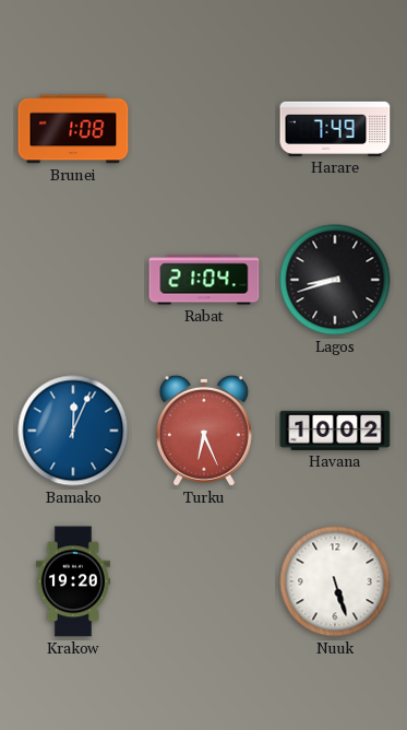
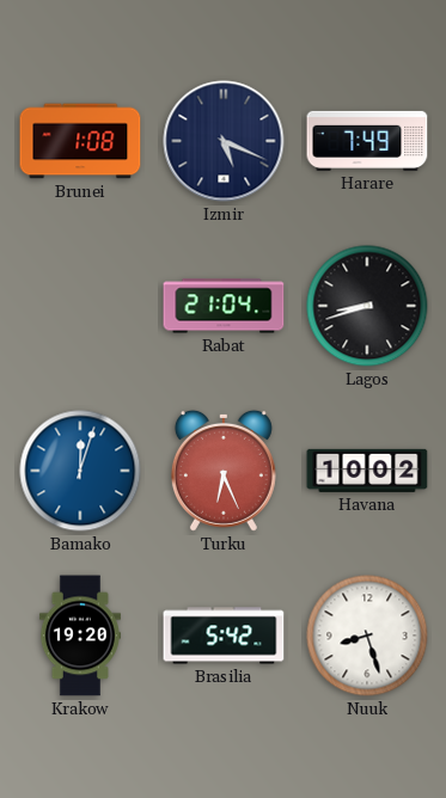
Izmir: none -> 5:19 (224, 141)
Bamako: 12:04 -> 12:03 (80, 471)
Brasilia: none -> 5:42 (224, 636)
Nuuk: 5:27 -> 8:27 (367, 636)
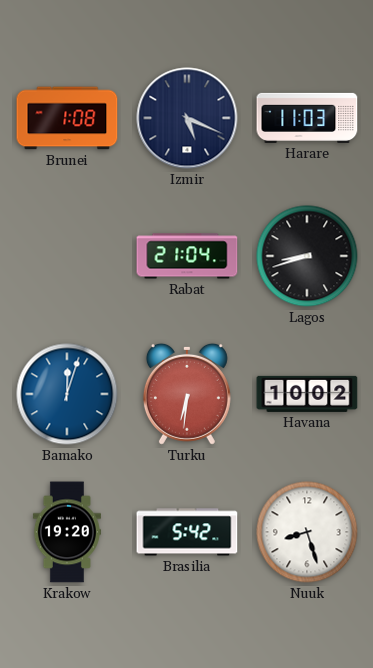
Harare: 7:49 -> 11:03 (307, 118)
Turku: 6:26 -> 6:31 (187, 394)
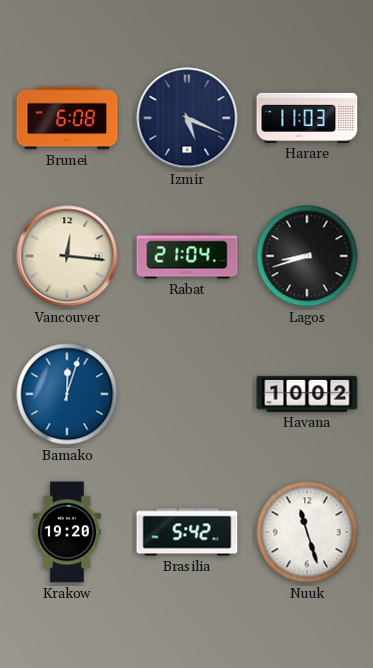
Brunei: 1:08 -> 6:08 (67, 118)
Vancouver: none -> 12:16 (67, 256)
Turku: 6:31 -> none (187, 394)
Nuuk: 8:27 -> 11:27 (307, 532)
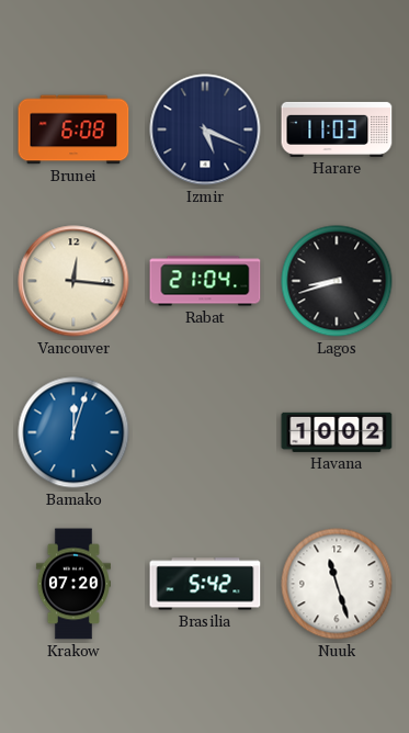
Krakow: 19:20 -> 07:20 (73, 584)
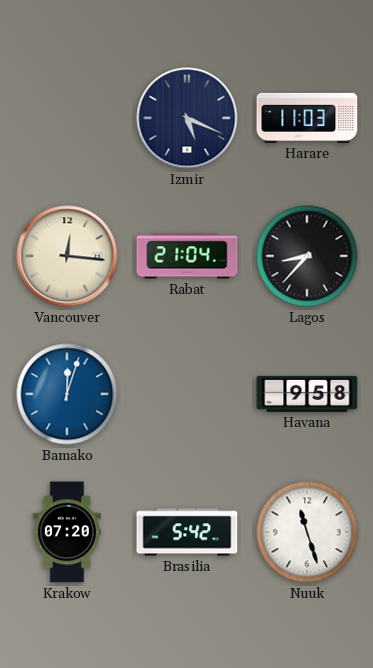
Brunei: 6:08 -> none (73, 129)
Lagos: 8:42 -> 8:37 (307, 256)
Havana: 10:02 -> 9:58 (307, 394)
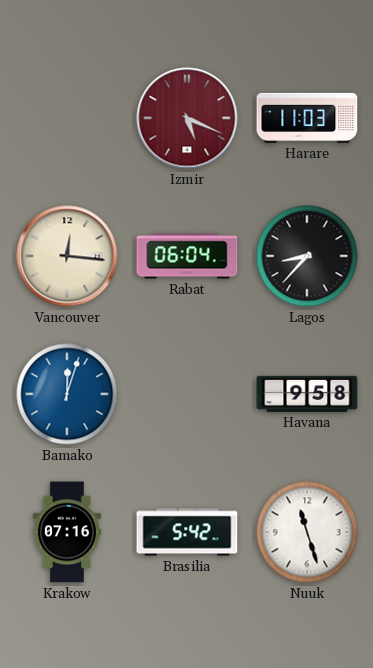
Izmir dial: navy -> burgundy (187, 118)
Rabat: 21:04 -> 06:04 (187, 256)
Krakow: 07:20 -> 07:16 (67, 532)
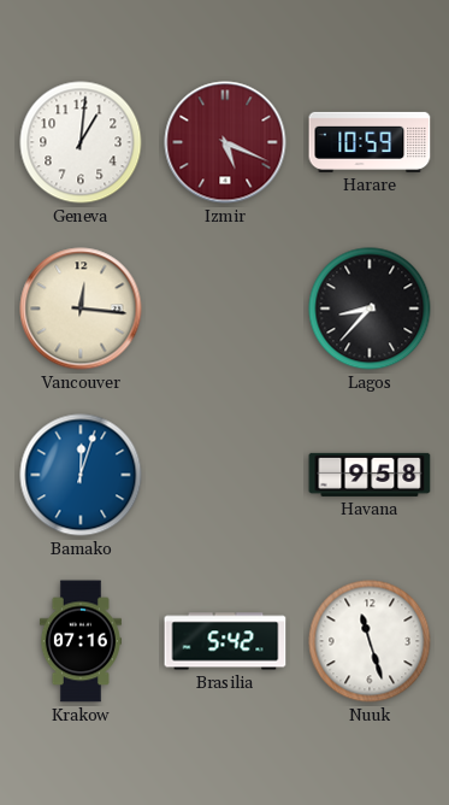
Geneva: none -> 1:01 (81, 142)
Harare: 11:03 -> 10:59 (370, 142)
Rabat: 06:04 -> none (187, 256)
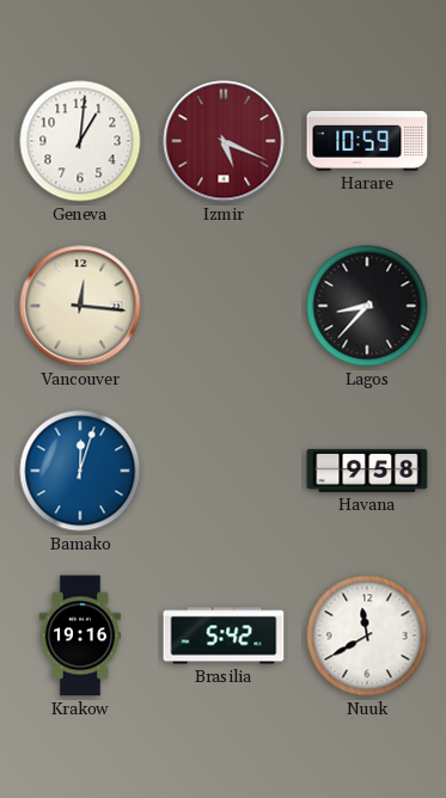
Krakow: 07:16 -> 19:16 (80, 636)
Nuuk: 11:27 -> 11:40 (367, 636)
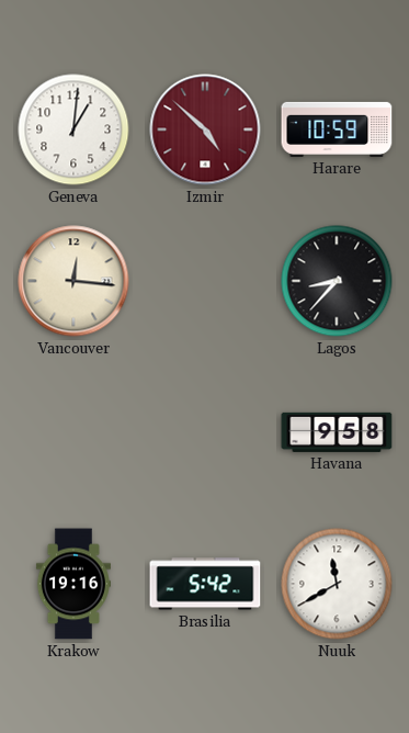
Izmir: 5:19 -> 4:52 (205, 129)
Bamako: 12:03 -> none (80, 471)
